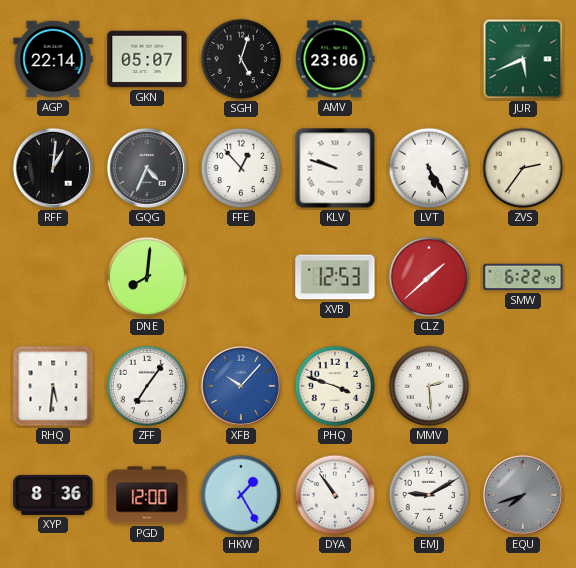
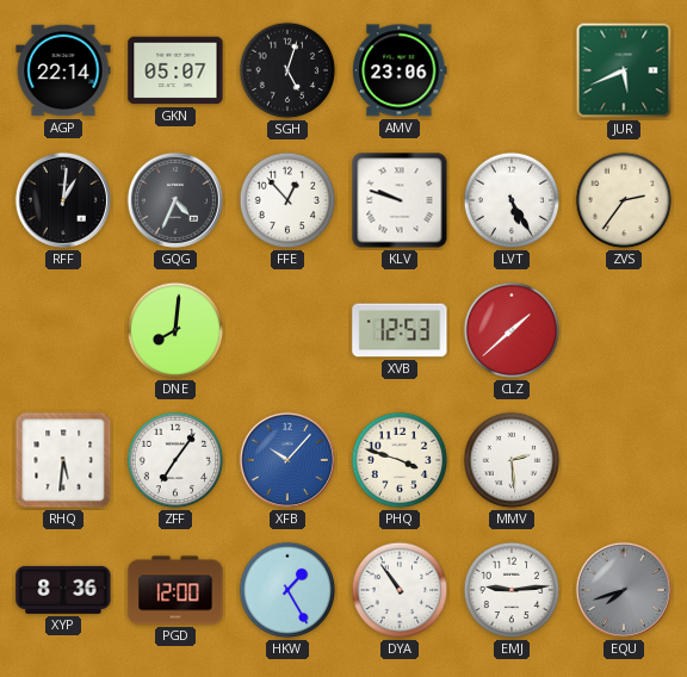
SMW: 6:22 -> none (523, 277)
EMJ: 9:10 -> 9:14 (512, 590)
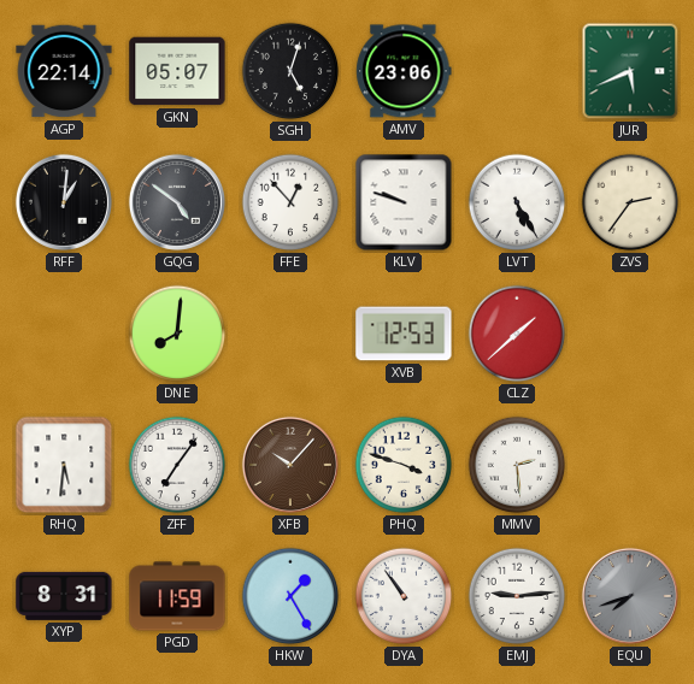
GQG: 4:34 -> 4:51 (177, 202)
XFB dial: blue -> brown (290, 465)
XYP: 8:36 -> 8:31 (64, 596)
PGD: 12:00 -> 11:59 (177, 596)
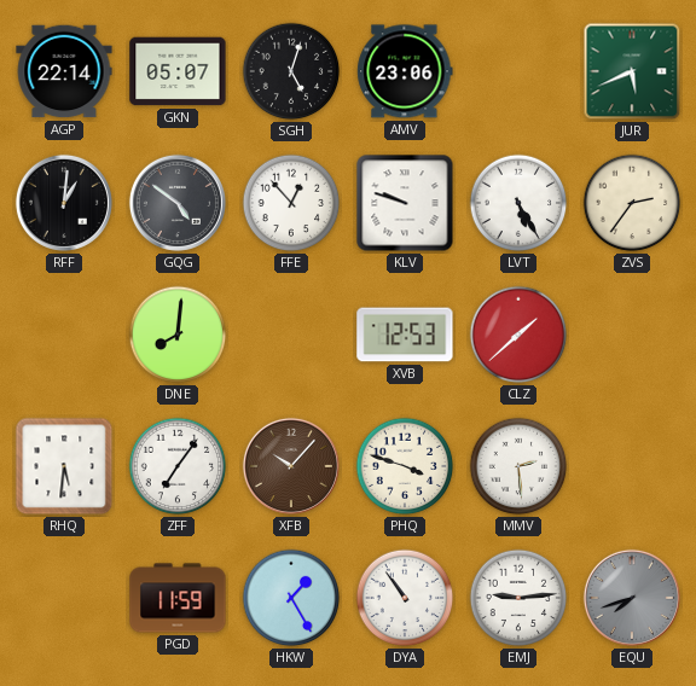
XYP: 8:31 -> none (64, 596)
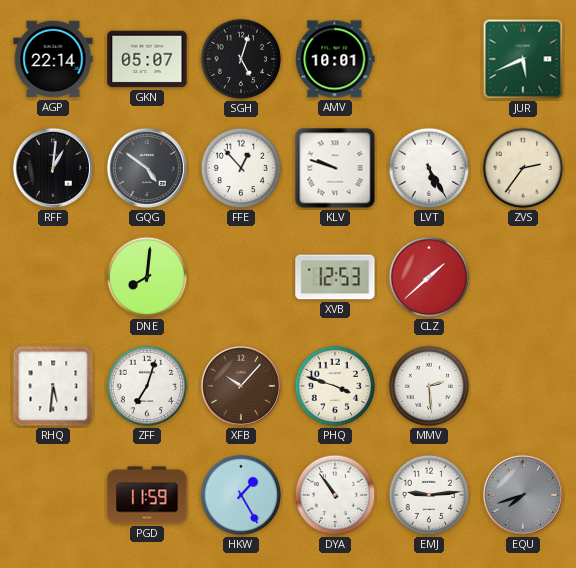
AMV: 23:06 -> 10:01 (335, 59)
ZFF: 7:06 -> 7:03 (147, 386)
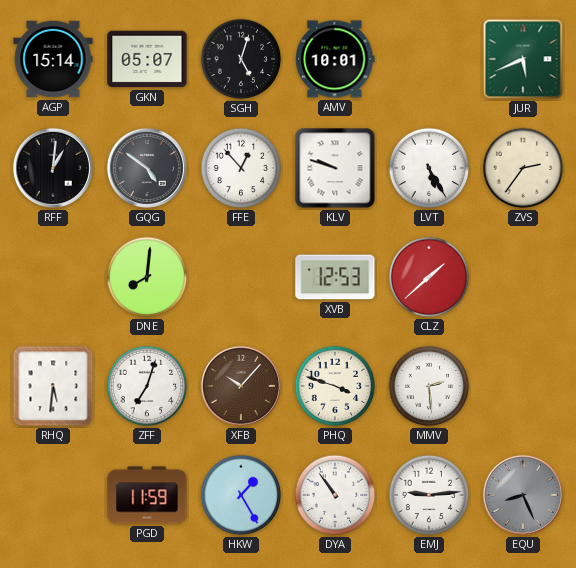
AGP: 22:14 -> 15:14 (53, 59)
EQU: 7:42 -> 8:26 (523, 495)
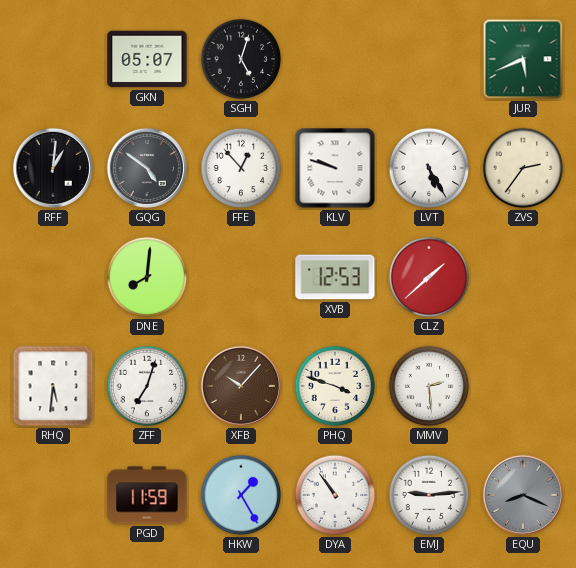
AGP: 15:14 -> none (53, 59)
AMV: 10:01 -> none (335, 59)
EQU: 8:26 -> 8:19 (523, 495)
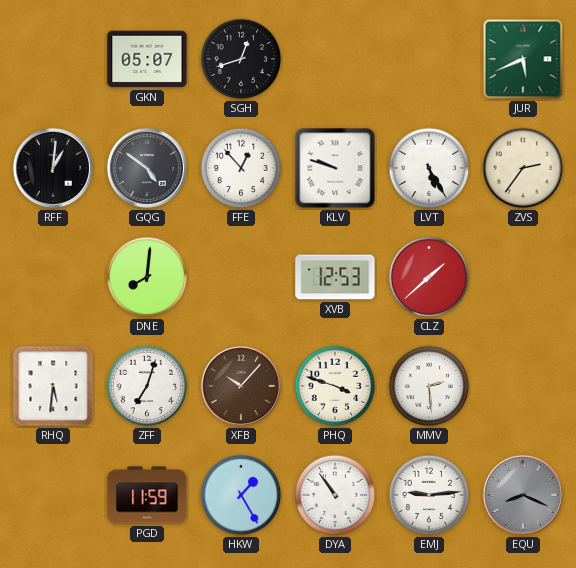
SGH: 5:03 -> 12:42 (241, 59)
